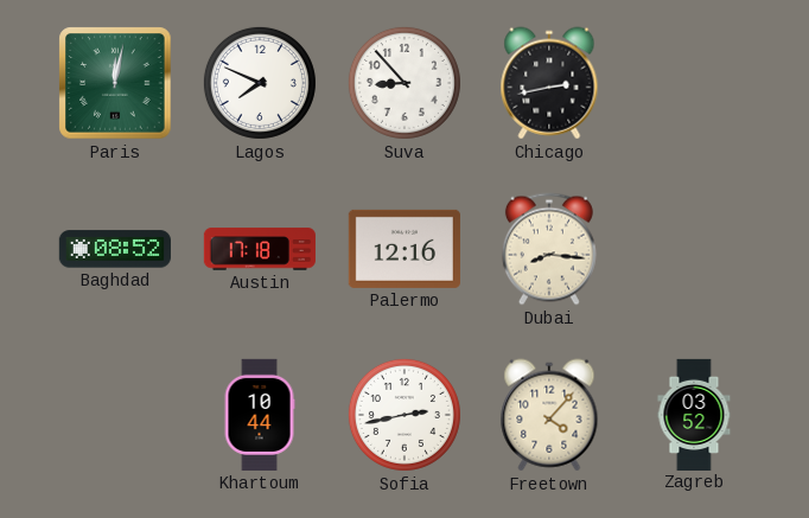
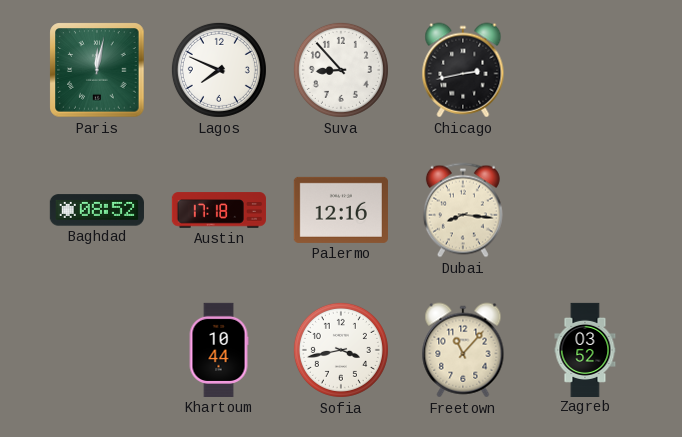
Sofia: 2:43 -> 3:43 (341, 350)
Freetown: 4:07 -> 11:07 (463, 350)
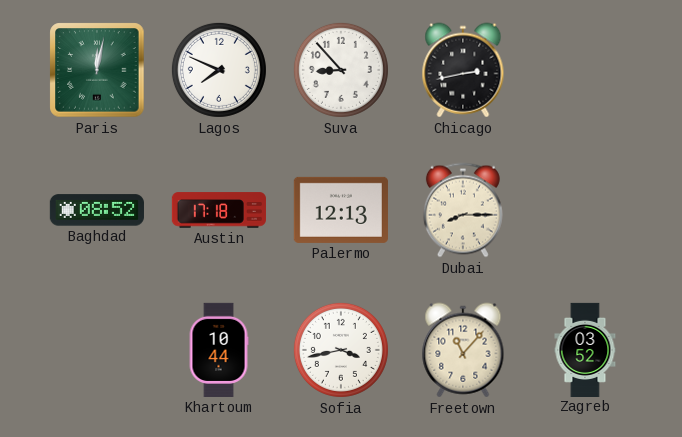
Palermo: 12:16 -> 12:13 (341, 210)
Dubai: 8:16 -> 8:15 (463, 210)
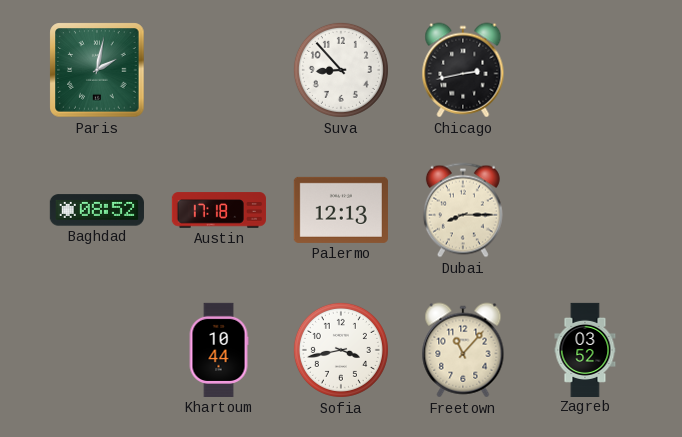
Paris: 12:02 -> 2:02 (97, 70)
Lagos: 7:49 -> none (219, 70)
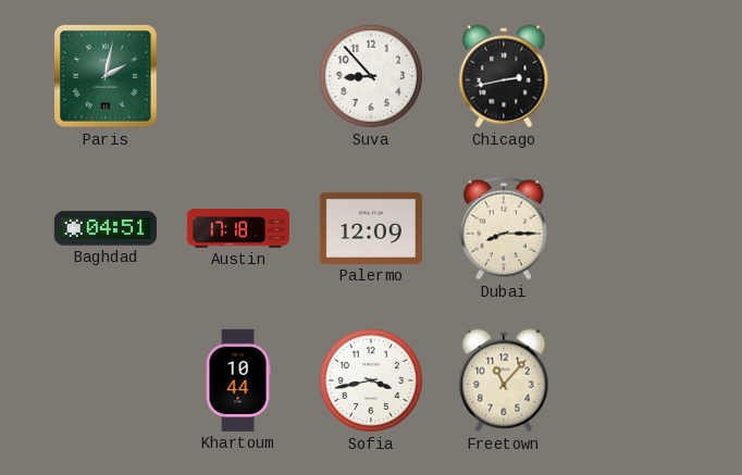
Baghdad: 08:52 -> 04:51 (106, 228)
Palermo: 12:13 -> 12:09 (371, 228)
Zagreb: 03:52 -> none (585, 349)
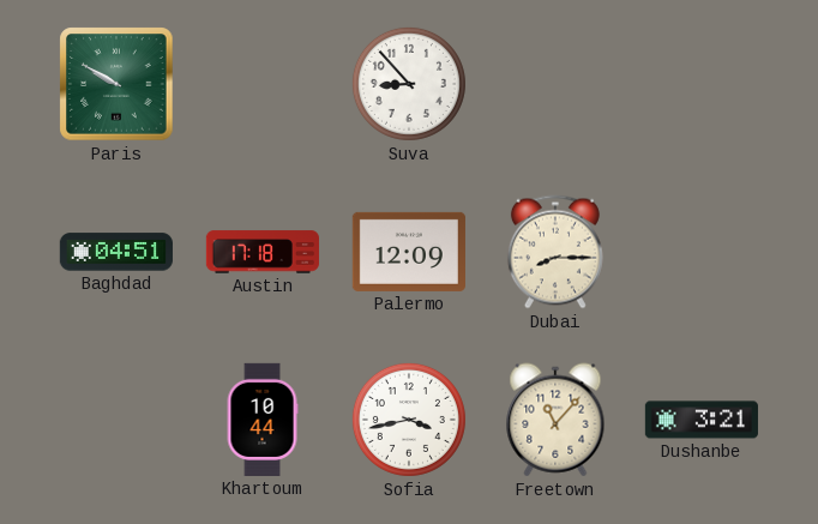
Paris: 2:02 -> 9:50 (116, 84)
Chicago: 2:43 -> none (504, 76)
Dushanbe: none -> 3:21 (702, 420)
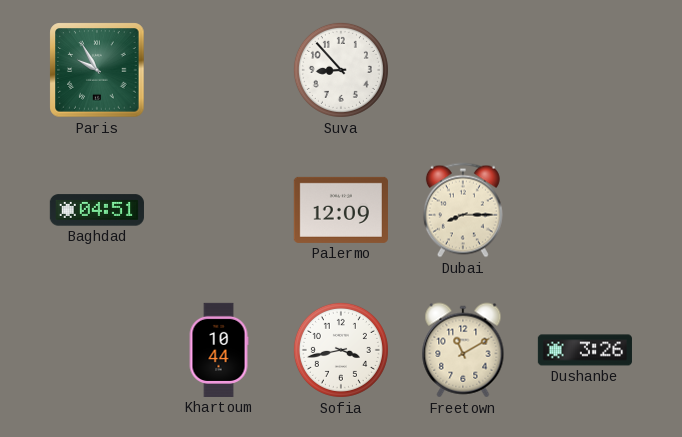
Paris: 9:50 -> 9:55 (97, 70)
Austin: 17:18 -> none (263, 252)
Freetown: 11:07 -> 11:10 (463, 350)
Dushanbe: 3:21 -> 3:26 (585, 350)
